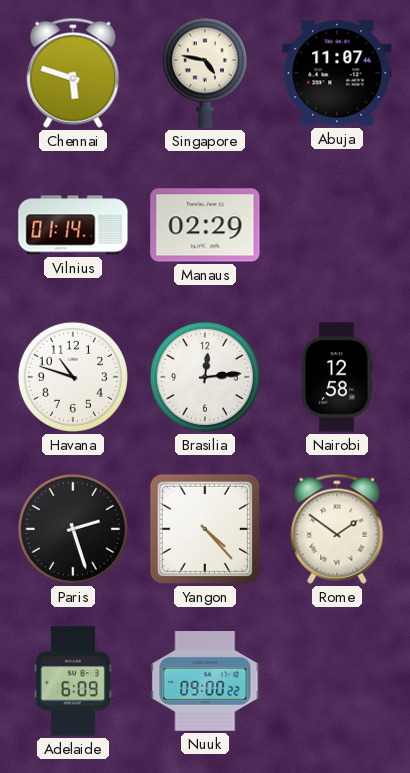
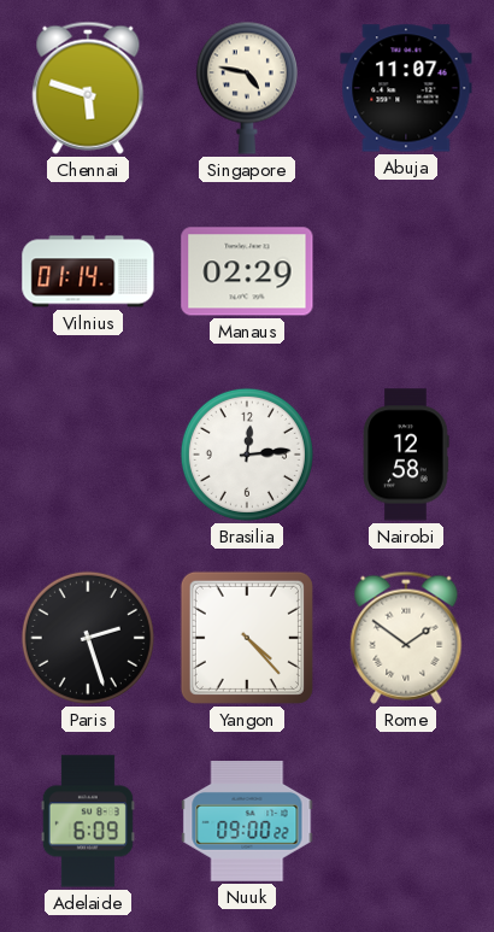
Havana: 10:48 -> none (73, 377)
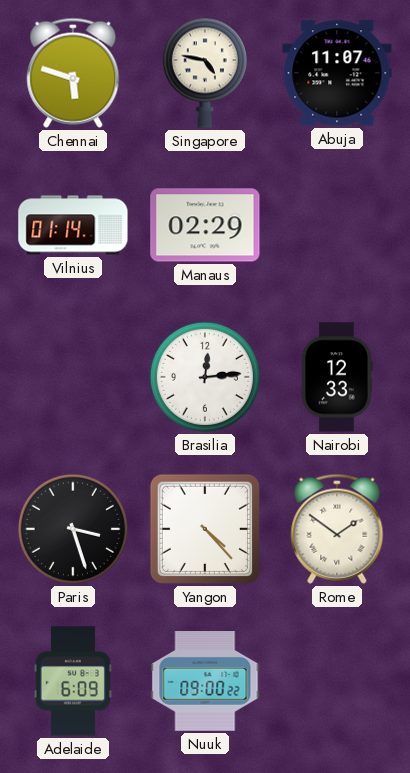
Nairobi: 12:58 -> 12:33 (337, 377)
Paris: 2:27 -> 3:27 (73, 529)
